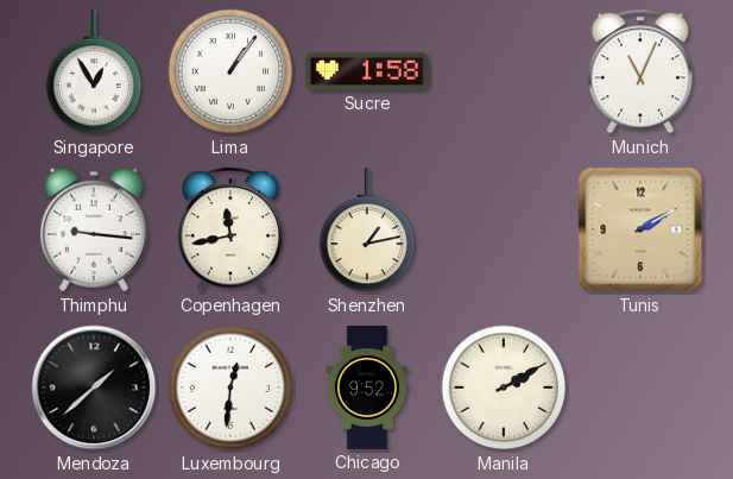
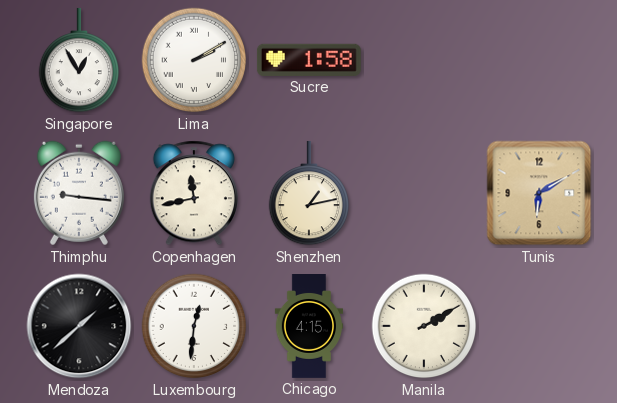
Lima: 1:06 -> 2:10 (194, 60)
Munich: 11:04 -> none (640, 71)
Tunis: 2:10 -> 6:10 (539, 193)
Chicago: 9:52 -> 4:15 (309, 327)
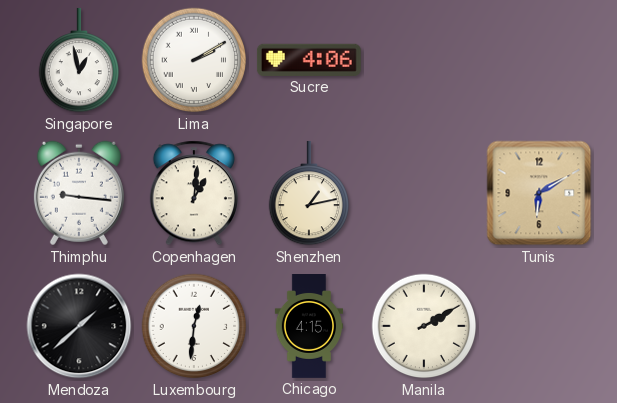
Singapore: 12:55 -> 12:58 (78, 60)
Sucre: 1:58 -> 4:06 (309, 60)
Copenhagen: 11:43 -> 1:01 (194, 193)
